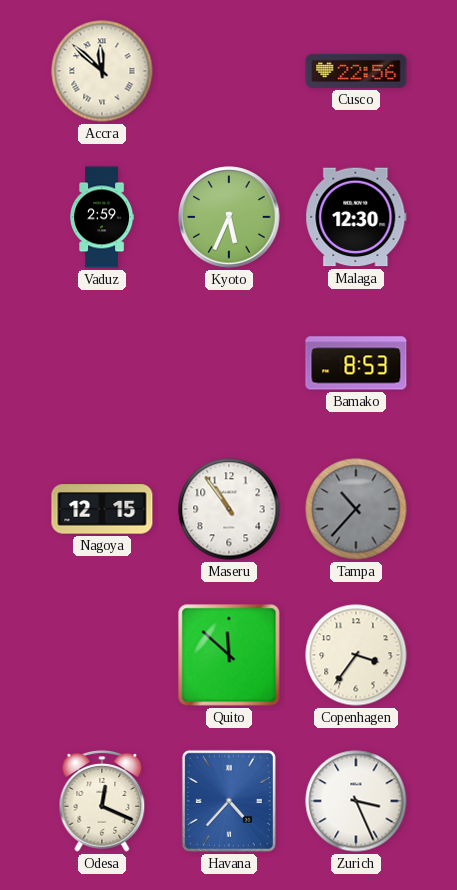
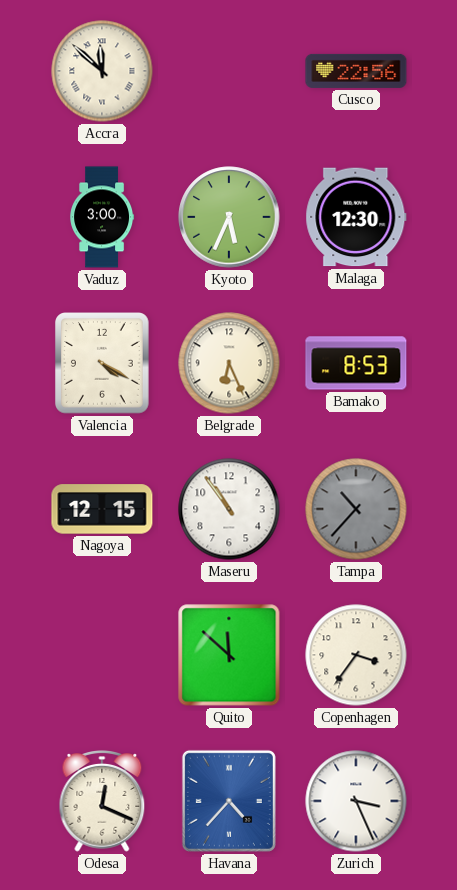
Vaduz: 2:59 -> 3:00 (102, 217)
Valencia: none -> 4:20 (103, 364)
Belgrade: none -> 6:26 (229, 363)
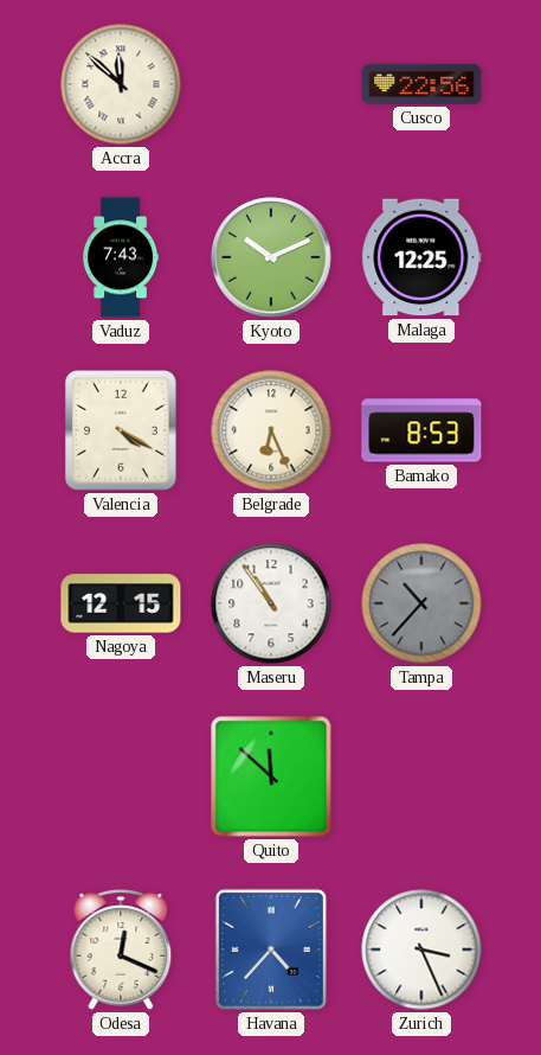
Vaduz: 3:00 -> 7:43 (121, 257)
Kyoto: 5:34 -> 10:11 (271, 257)
Malaga: 12:30 -> 12:25 (421, 257)
Copenhagen: 3:36 -> none (356, 655)
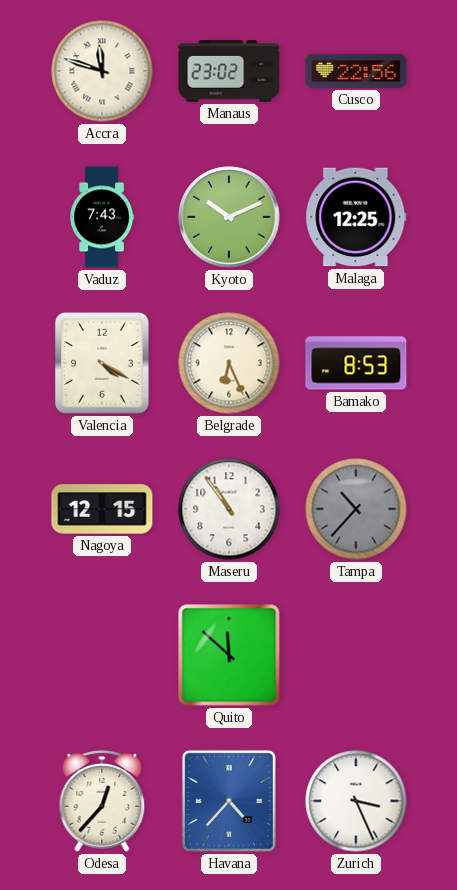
Accra: 11:52 -> 11:48 (102, 71)
Manaus: none -> 23:02 (229, 71)
Odesa: 12:19 -> 12:37 (102, 802)
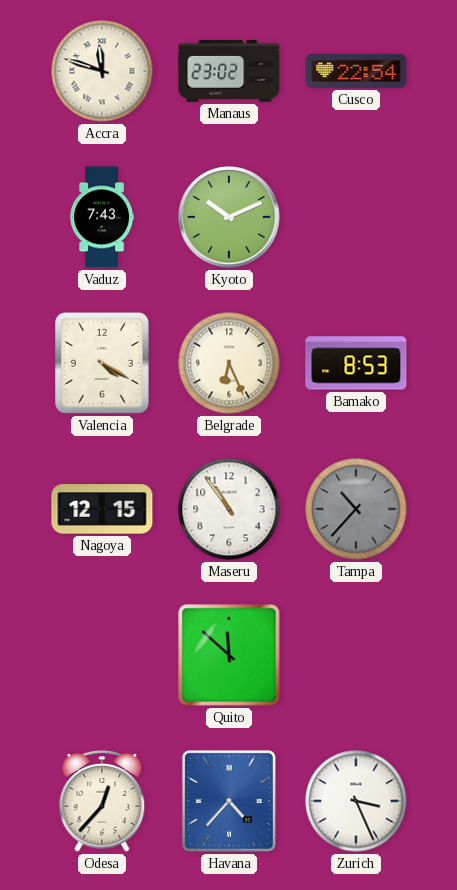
Cusco: 22:56 -> 22:54 (356, 71)
Malaga: 12:25 -> none (356, 217)
